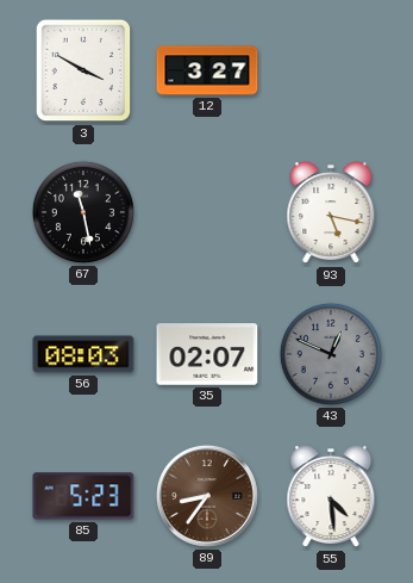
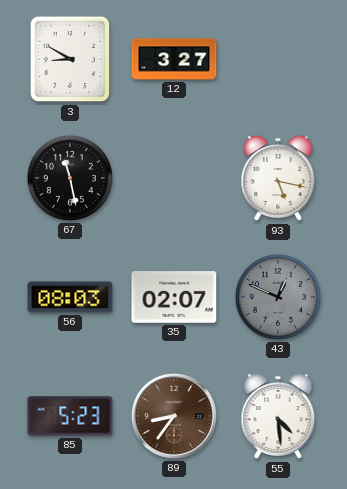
3: 3:50 -> 8:50 (70, 59)
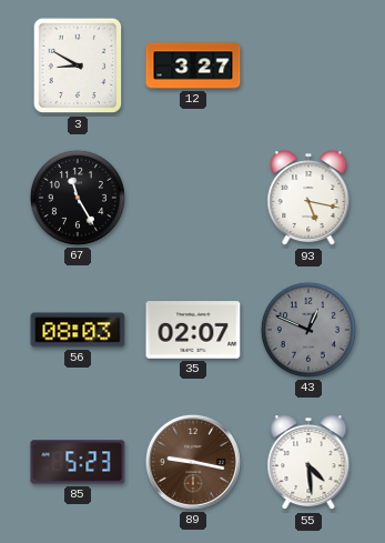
67: 11:28 -> 11:25 (78, 198)
89: 8:36 -> 9:17 (193, 462)
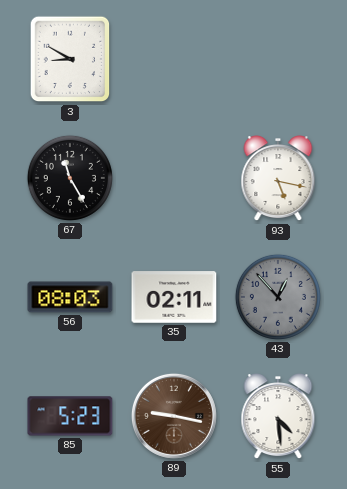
12: 3:27 -> none (193, 66)
35: 02:07 -> 02:11 (174, 297)
43: 12:49 -> 12:53 (278, 297)
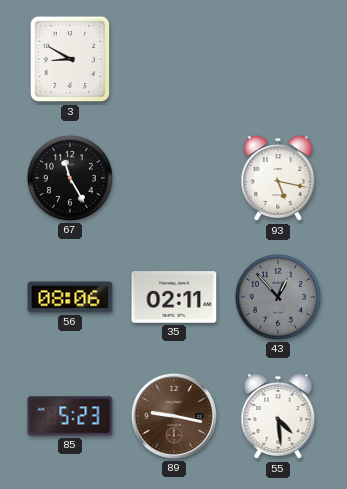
56: 08:03 -> 08:06 (70, 297)
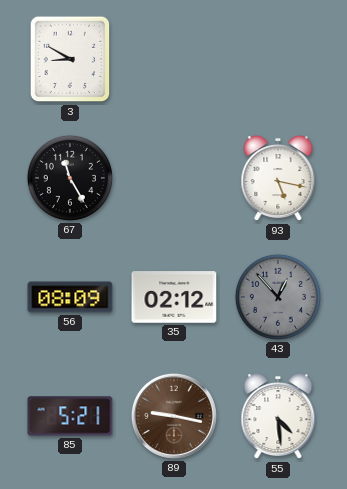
56: 08:06 -> 08:09 (70, 297)
35: 02:11 -> 02:12 (174, 297)
85: 5:23 -> 5:21 (70, 416)
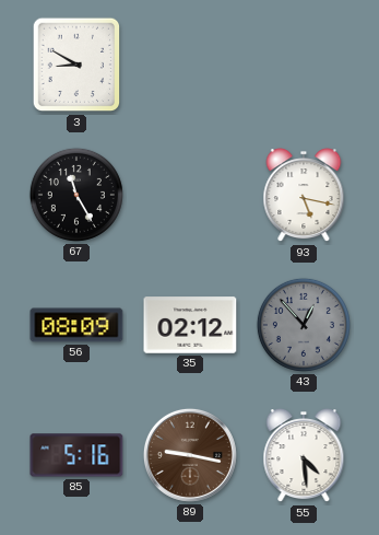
85: 5:21 -> 5:16 (76, 455)
